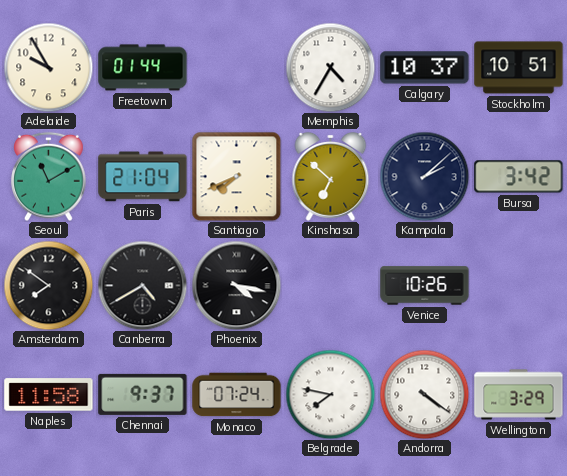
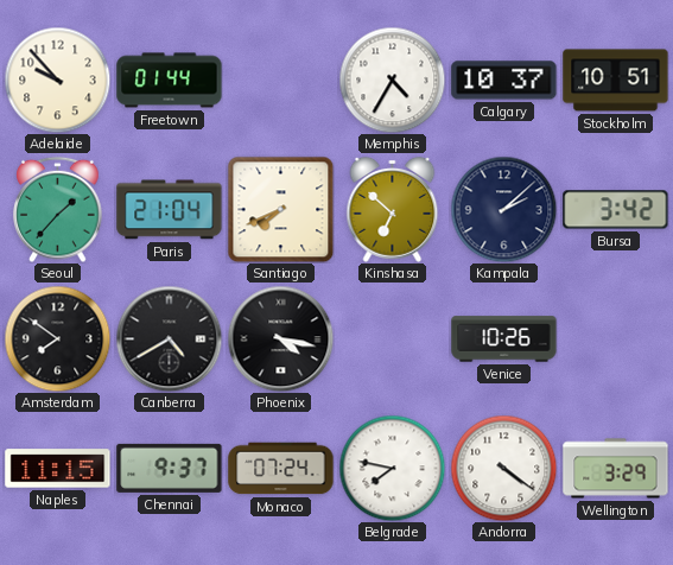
Adelaide: 9:55 -> 9:53 (57, 80)
Seoul: 11:10 -> 1:37 (58, 209)
Naples: 11:58 -> 11:15 (58, 469)
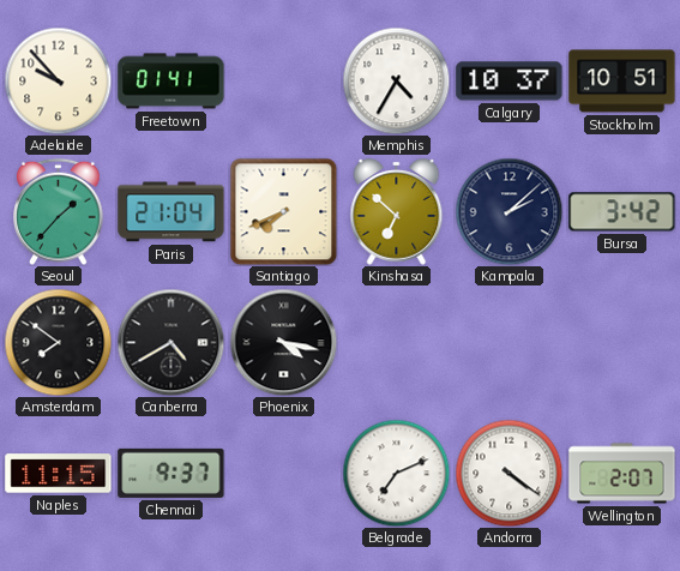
Freetown: 01:44 -> 01:41 (171, 82)
Venice: 10:26 -> none (504, 339)
Monaco: 07:24 -> none (281, 469)
Belgrade: 7:47 -> 7:11 (396, 473)
Wellington: 3:29 -> 2:07 (622, 474)
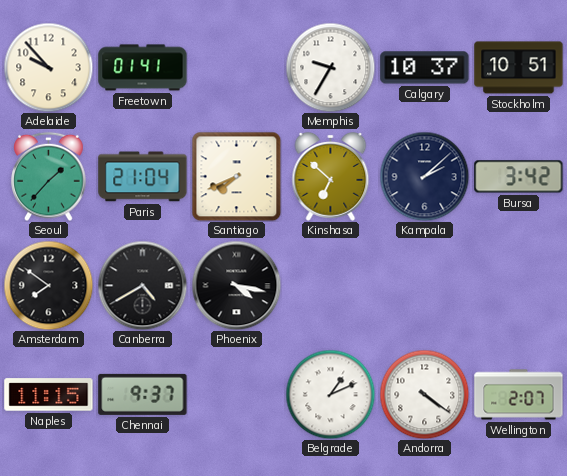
Memphis: 4:35 -> 9:35 (330, 67)
Belgrade: 7:11 -> 1:11 (330, 394)
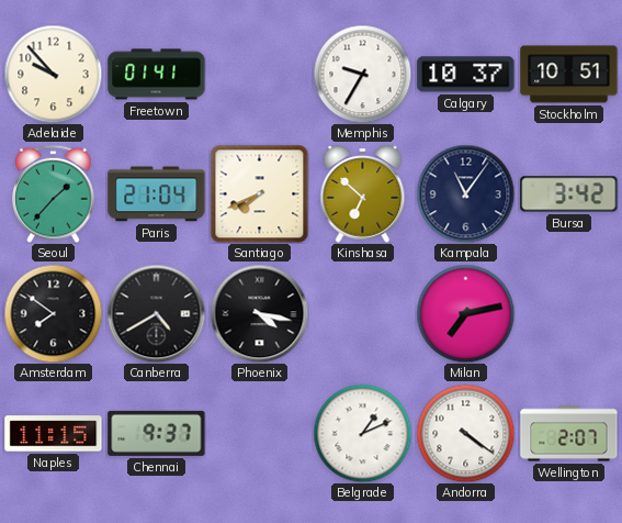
Kampala: 2:08 -> 11:06 (465, 193)
Milan: none -> 7:13 (465, 313)
